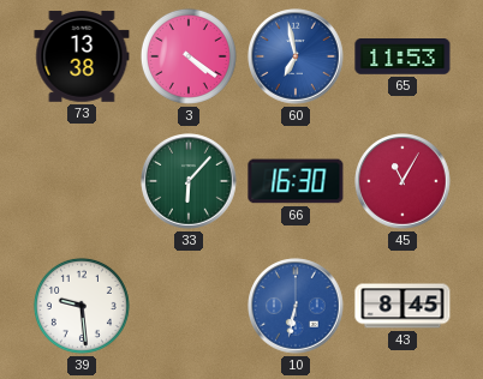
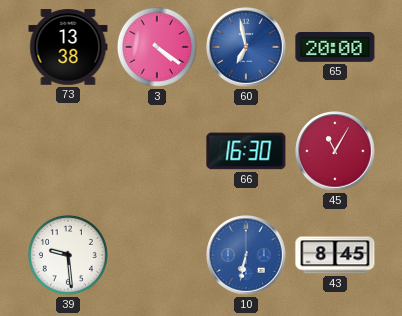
65: 11:53 -> 20:00 (335, 48)
33: 6:07 -> none (189, 181)
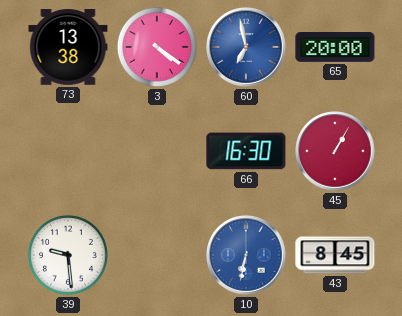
45: 11:05 -> 1:05 (335, 151)
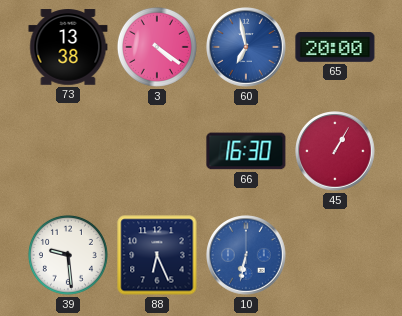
88: none -> 6:26 (157, 255)
43: 8:45 -> none (335, 255)
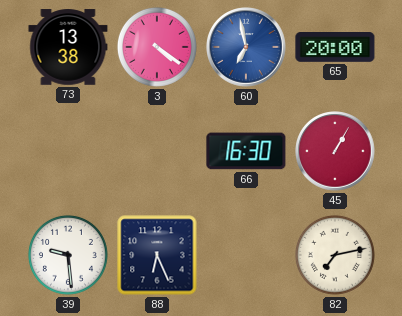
10: 6:32 -> none (246, 255)
82: none -> 7:13 (335, 255)
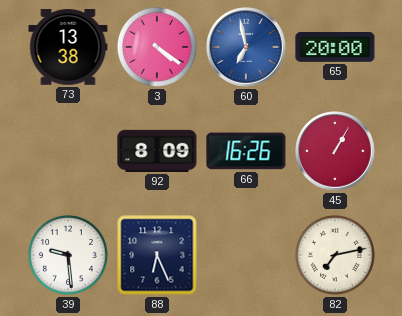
92: none -> 8:09 (157, 151)
66: 16:30 -> 16:26 (246, 151)
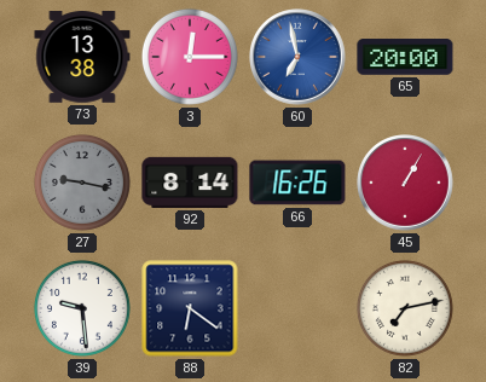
3: 4:21 -> 12:15 (190, 57)
27: none -> 9:17 (82, 183)
92: 8:09 -> 8:14 (190, 183)
88: 6:26 -> 6:21 (190, 308)
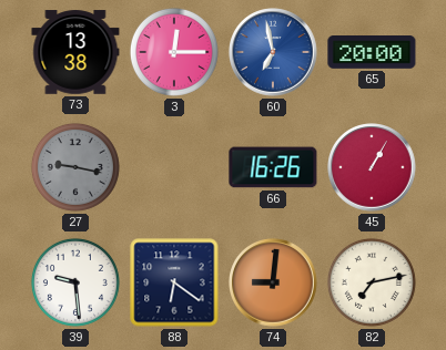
92: 8:14 -> none (190, 183)
74: none -> 9:01 (273, 282)
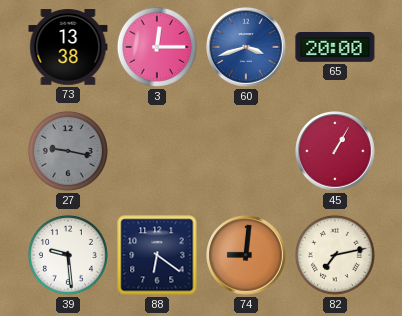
60: 6:58 -> 3:42 (246, 47)
66: 16:26 -> none (273, 167)
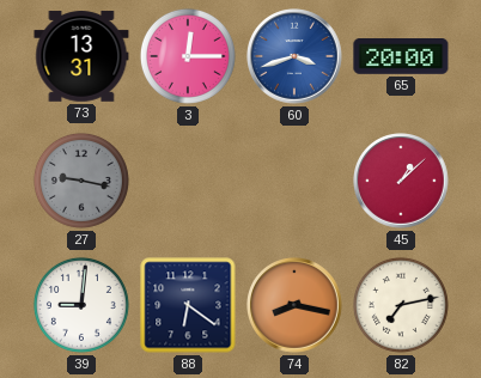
73: 13:38 -> 13:31 (81, 56)
45: 1:05 -> 1:08 (401, 181)
39: 9:29 -> 9:01 (81, 305)
74: 9:01 -> 8:17 (294, 305)
